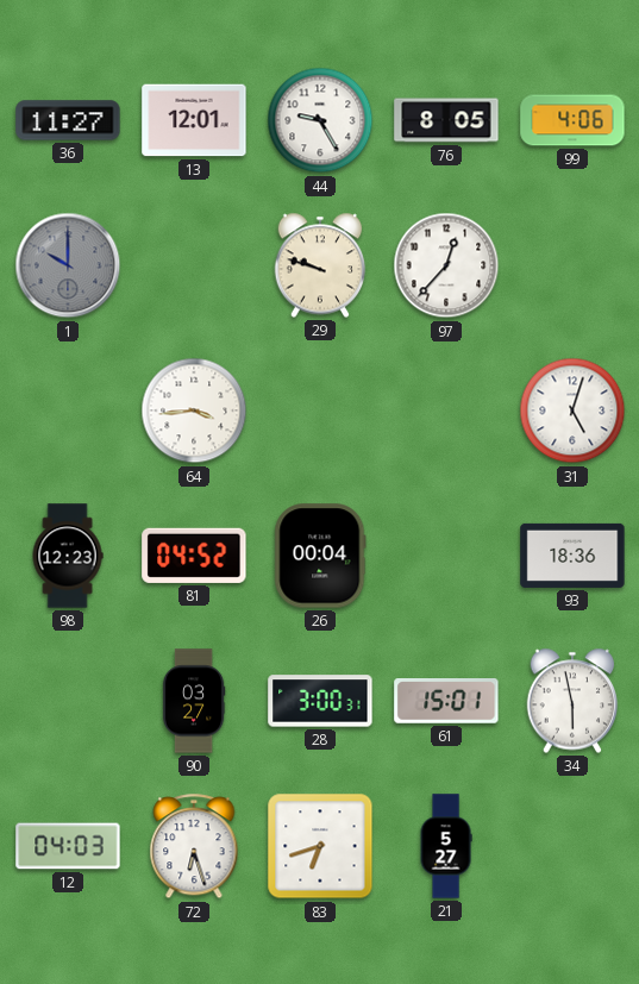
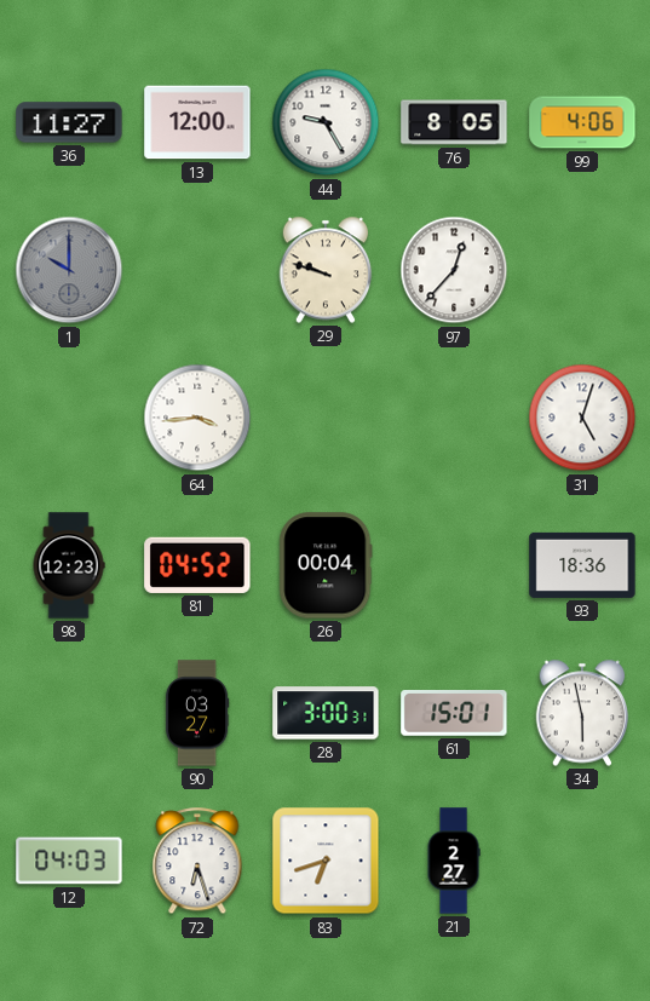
13: 12:01 -> 12:00 (197, 122)
21: 5:27 -> 2:27 (454, 861)
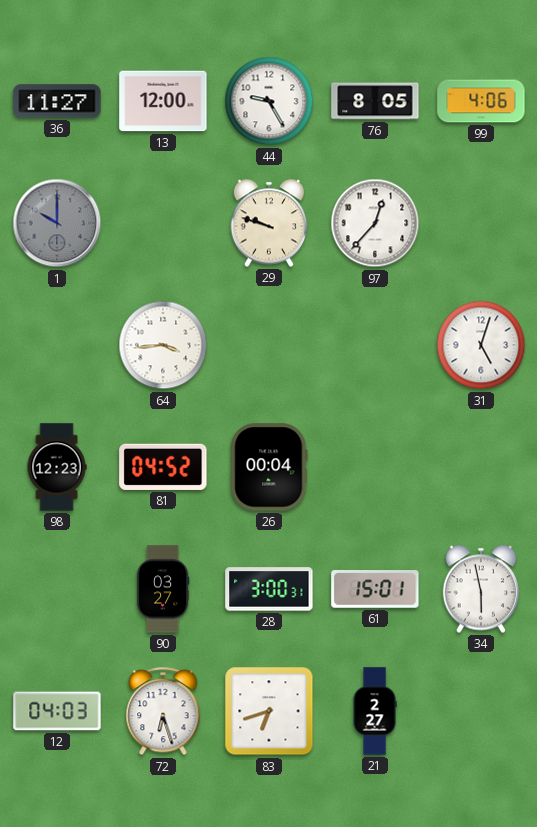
93: 18:36 -> none (582, 565)
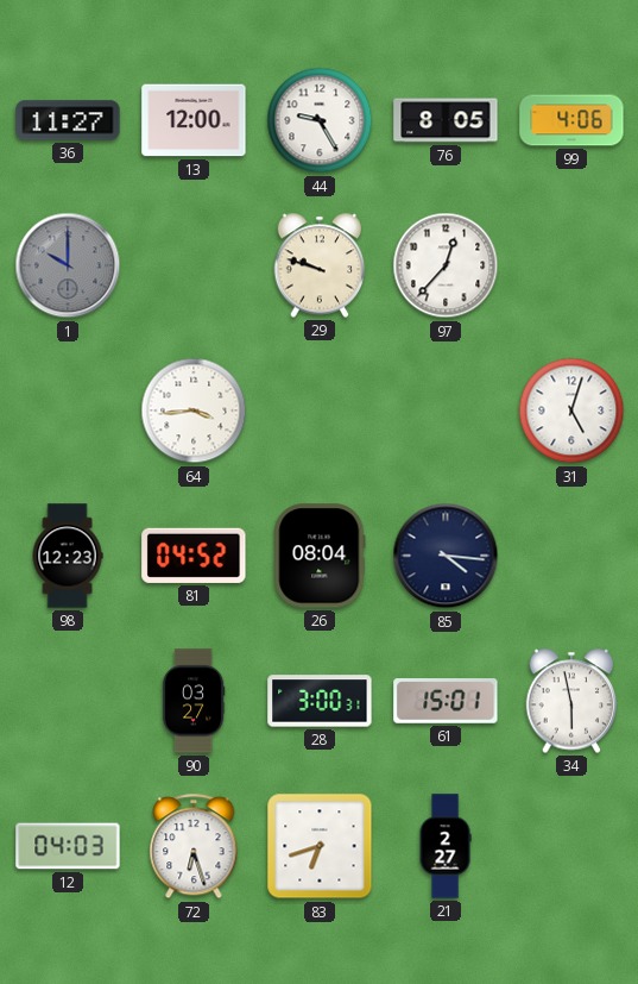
26: 00:04 -> 08:04 (320, 556)
85: none -> 4:16 (446, 556)
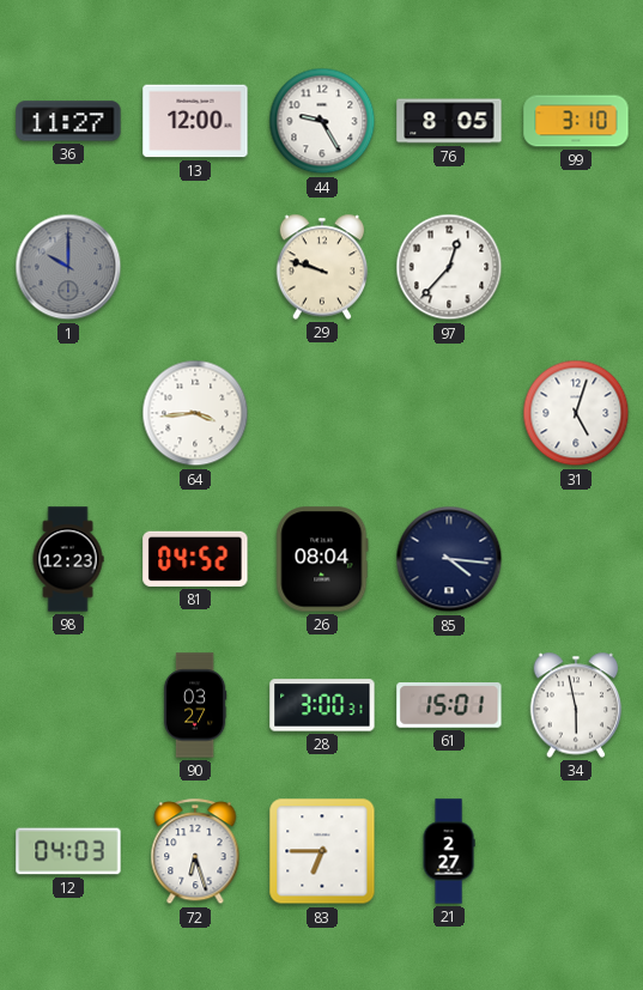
99: 4:06 -> 3:10 (576, 121)
83: 6:42 -> 6:45 (322, 851)
